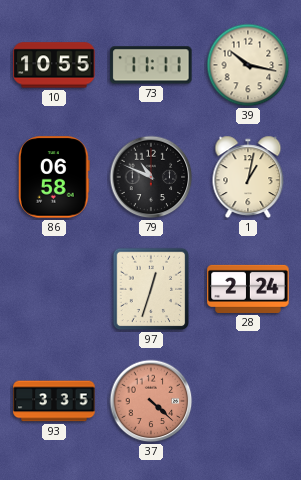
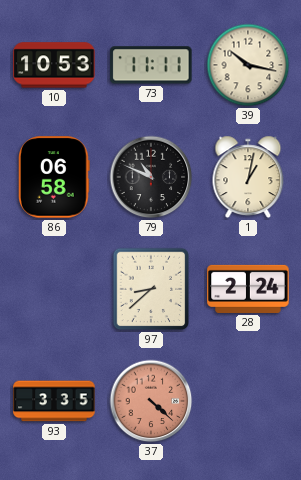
10: 10:55 -> 10:53 (54, 65)
97: 12:33 -> 8:38 (151, 289)
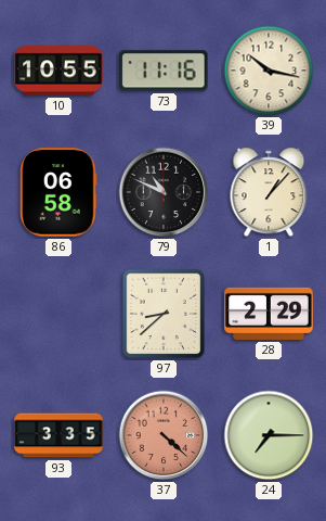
10: 10:53 -> 10:55 (58, 71)
73: 11:11 -> 11:16 (164, 71)
1: 1:02 -> 1:07 (269, 192)
28: 2:24 -> 2:29 (269, 314)
24: none -> 7:15 (269, 435)
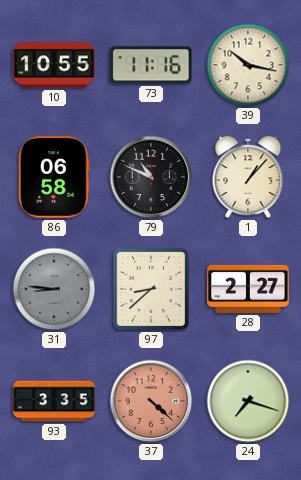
31: none -> 8:46 (54, 289)
28: 2:29 -> 2:27 (248, 289)
24: 7:15 -> 7:18 (248, 401)
